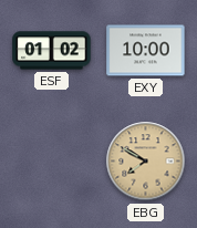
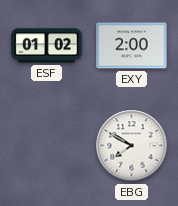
EXY: 10:00 -> 2:00 (132, 46)
EBG dial: champagne -> white (132, 146)
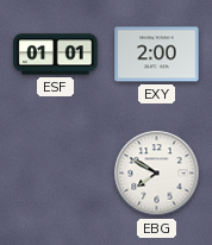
ESF: 01:02 -> 01:01 (56, 55)
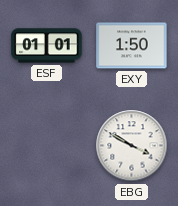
EXY: 2:00 -> 1:50 (132, 46)
EBG: 7:50 -> 3:50 (132, 146)
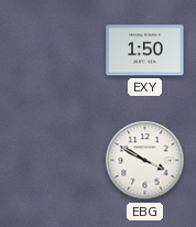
ESF: 01:01 -> none (47, 46)
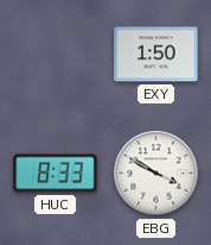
HUC: none -> 8:33 (56, 174)
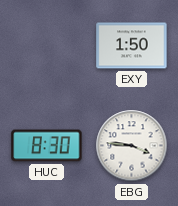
HUC: 8:33 -> 8:30 (47, 146)
EBG: 3:50 -> 3:46 (132, 146)
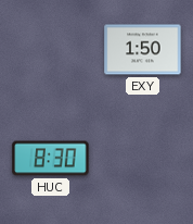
EBG: 3:46 -> none (132, 146)
